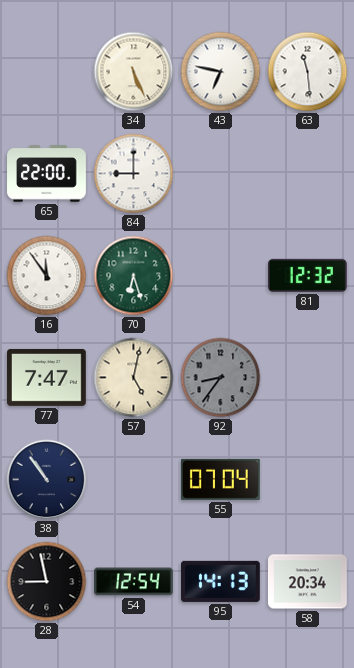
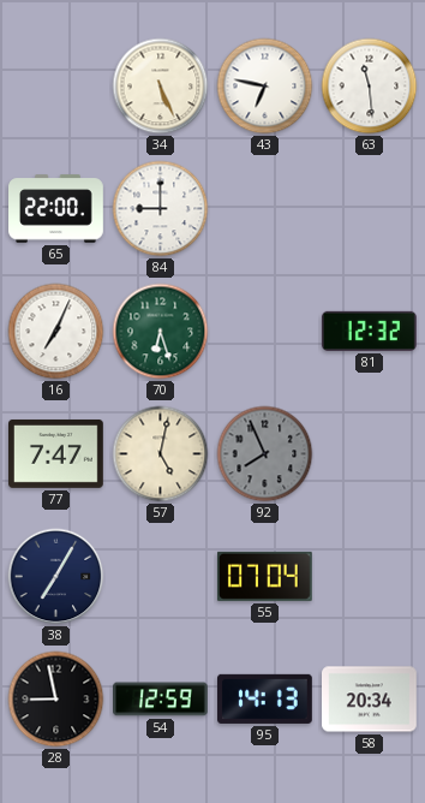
16: 11:54 -> 7:04 (56, 332)
92: 8:36 -> 7:56 (265, 454)
38: 10:54 -> 7:05 (56, 577)
54: 12:54 -> 12:59 (161, 700)
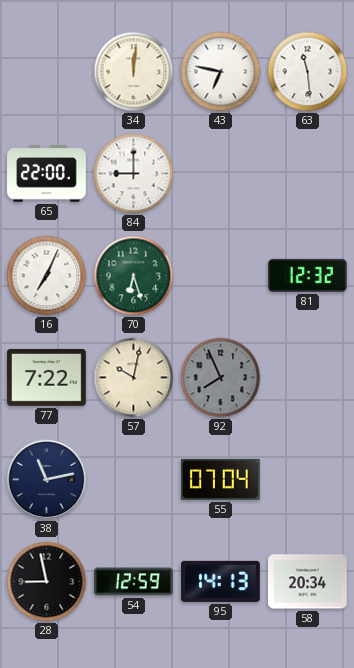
34: 5:26 -> 12:01 (134, 72)
77: 7:47 -> 7:22 (47, 377)
57: 5:02 -> 10:02 (134, 378)
38: 7:05 -> 11:13 (47, 480)
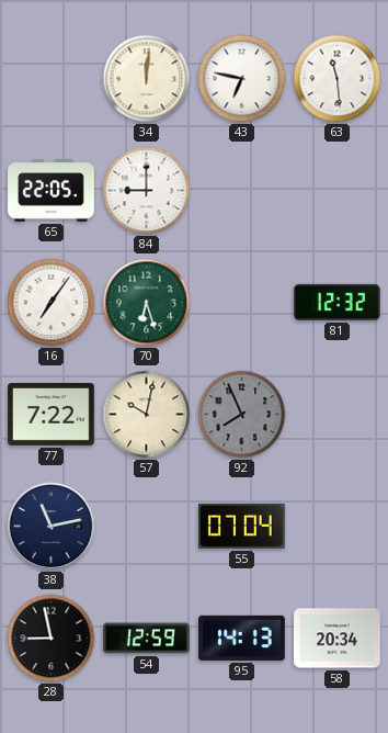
65: 22:00 -> 22:05 (52, 191)
16: 7:04 -> 7:06 (52, 303)
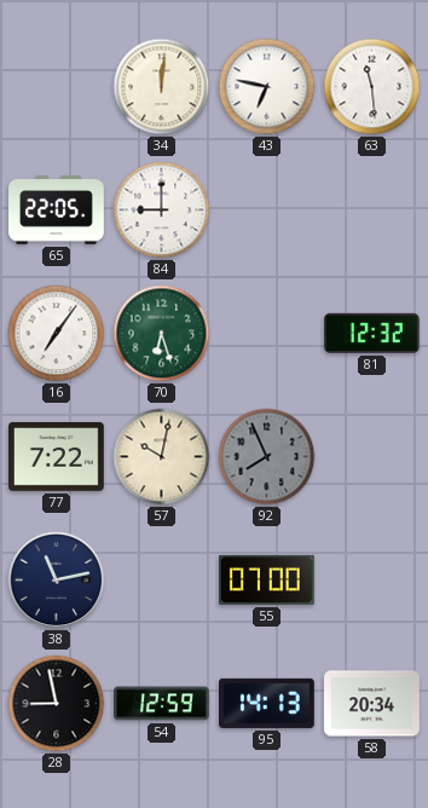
55: 07:04 -> 07:00 (266, 579)
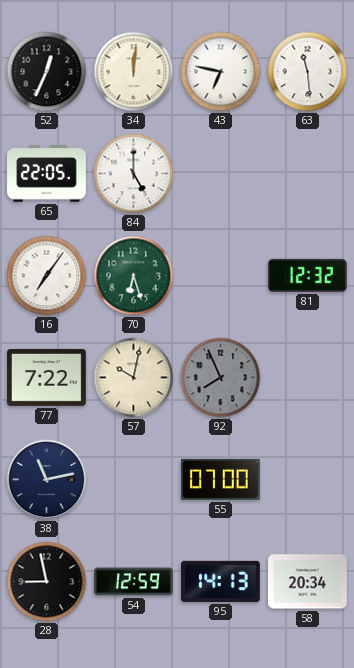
52: none -> 12:34 (47, 72)
84: 9:00 -> 5:00 (134, 174)
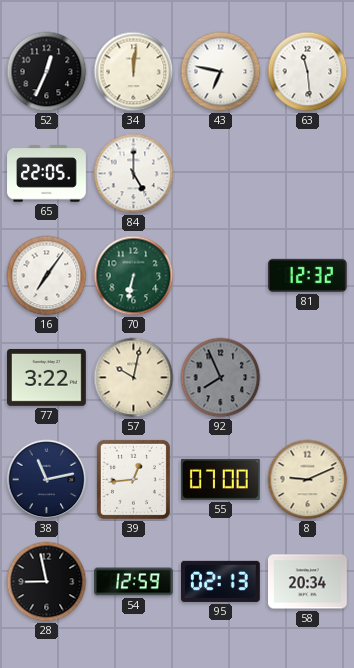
70: 6:27 -> 6:32 (134, 276)
77: 7:22 -> 3:22 (47, 377)
39: none -> 12:44 (133, 479)
8: none -> 9:11 (308, 480)
95: 14:13 -> 02:13 (221, 581)
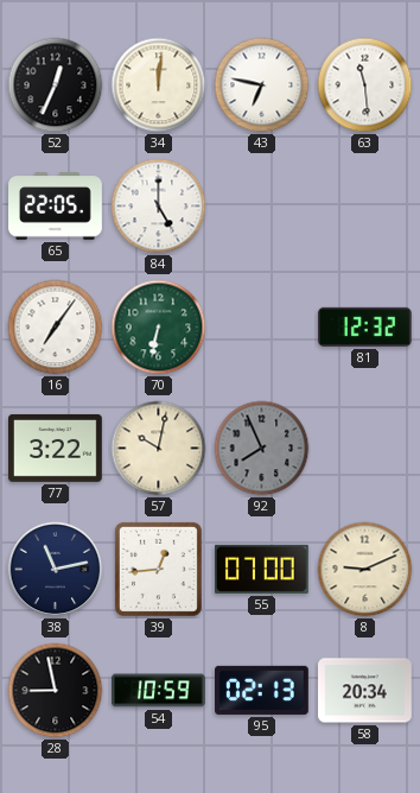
54: 12:59 -> 10:59 (159, 691)
